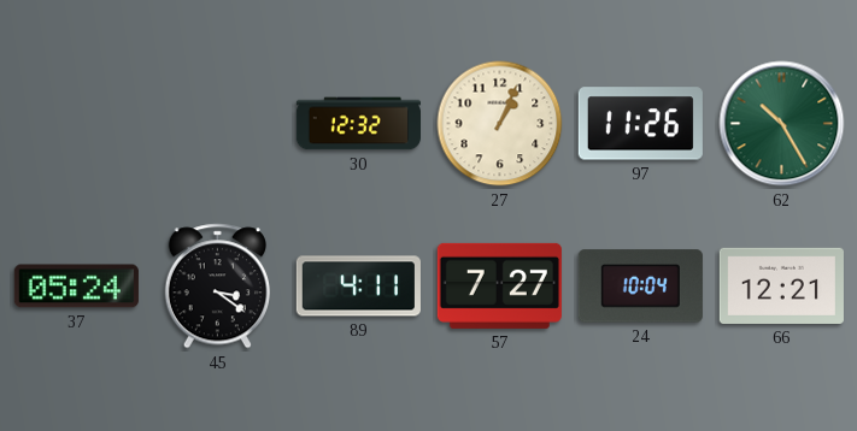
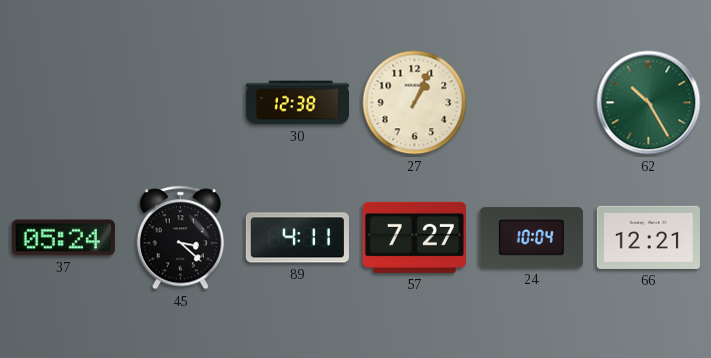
30: 12:32 -> 12:38 (297, 103)
97: 11:26 -> none (640, 124)
45: 3:21 -> 3:22 (180, 238)
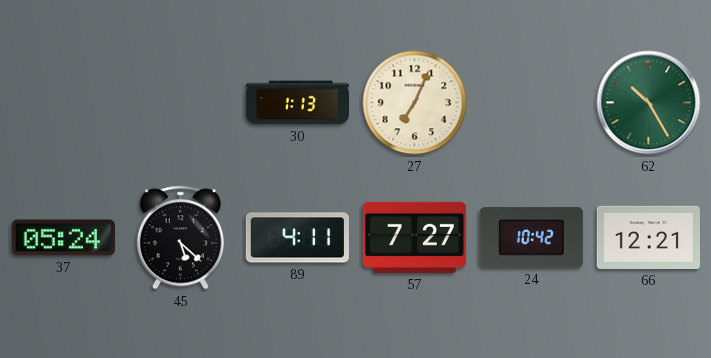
30: 12:38 -> 1:13 (297, 103)
27: 1:04 -> 7:04 (415, 103)
45: 3:22 -> 5:22 (180, 238)
24: 10:04 -> 10:42 (531, 238)
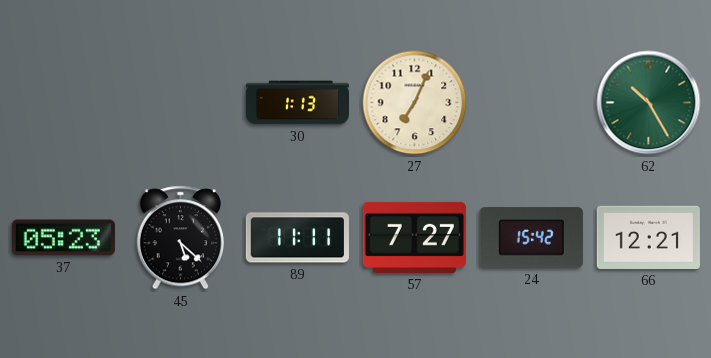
37: 05:24 -> 05:23 (63, 238)
89: 4:11 -> 11:11 (297, 238)
24: 10:42 -> 15:42 (531, 238)
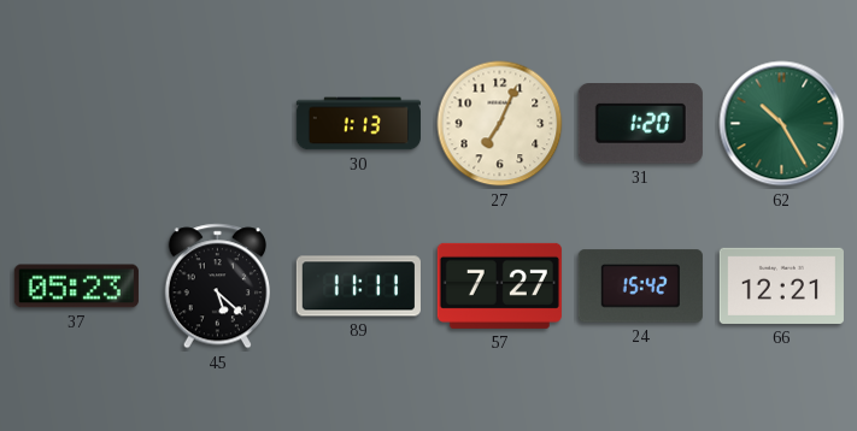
31: none -> 1:20 (640, 124)
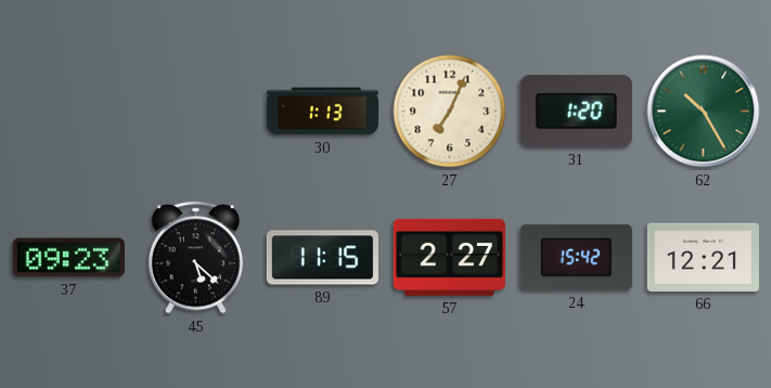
37: 05:23 -> 09:23 (68, 258)
89: 11:11 -> 11:15 (322, 258)
57: 7:27 -> 2:27 (449, 257)
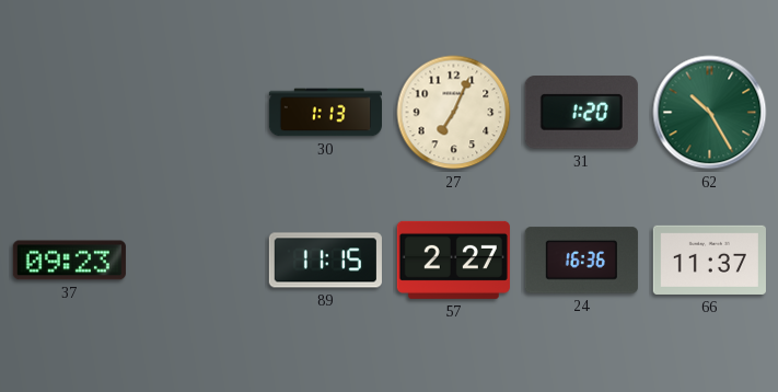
45: 5:22 -> none (195, 258)
24: 15:42 -> 16:36 (581, 261)
66: 12:21 -> 11:37 (709, 260)
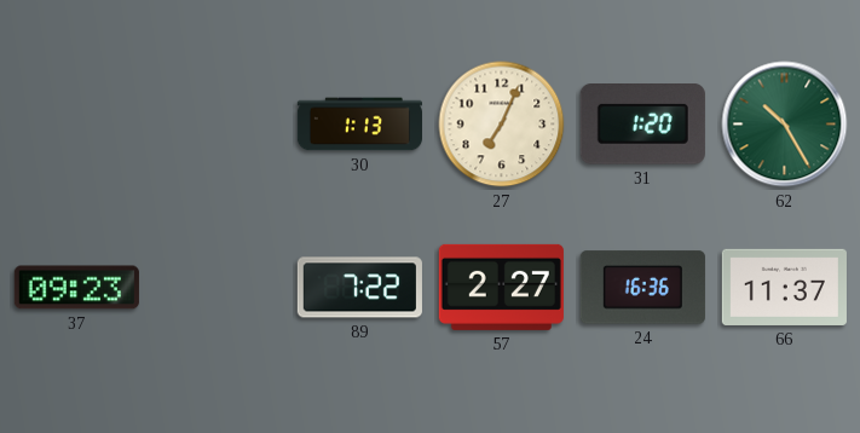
89: 11:15 -> 7:22 (359, 288)
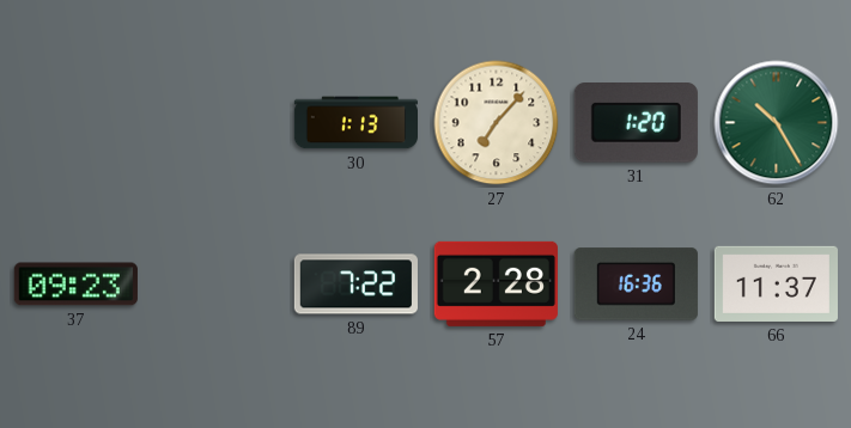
27: 7:04 -> 7:07 (497, 123)
57: 2:27 -> 2:28 (496, 283)
